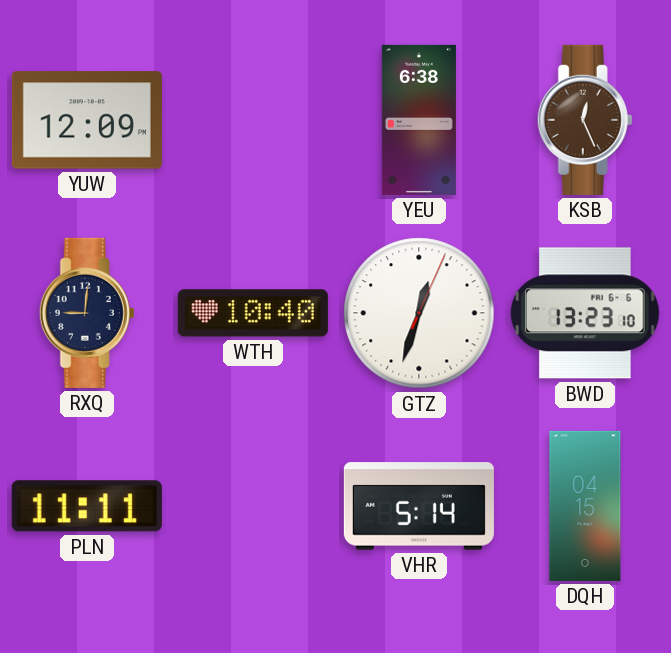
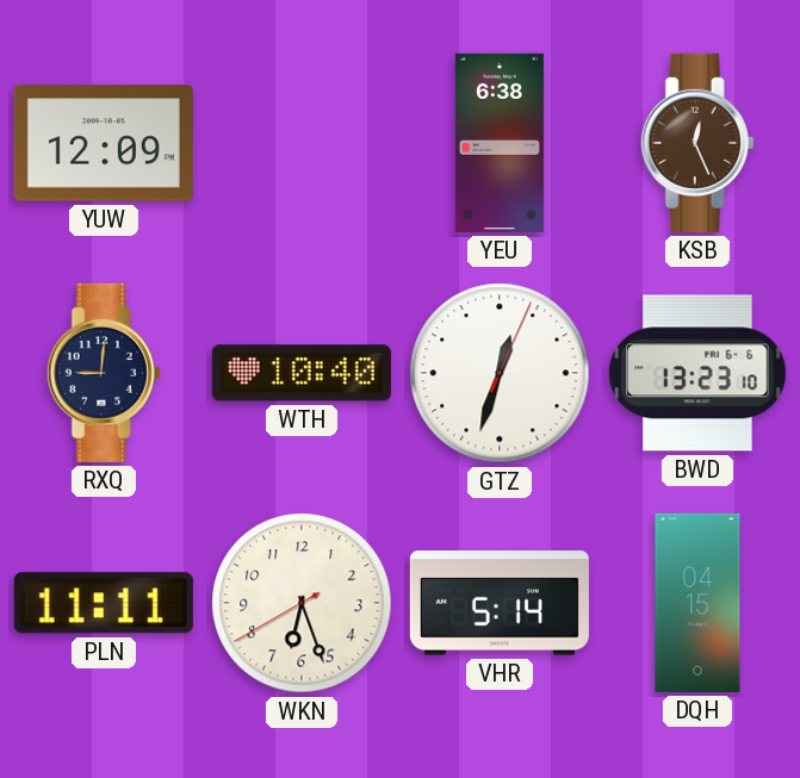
WKN: none -> 6:26 (302, 603)
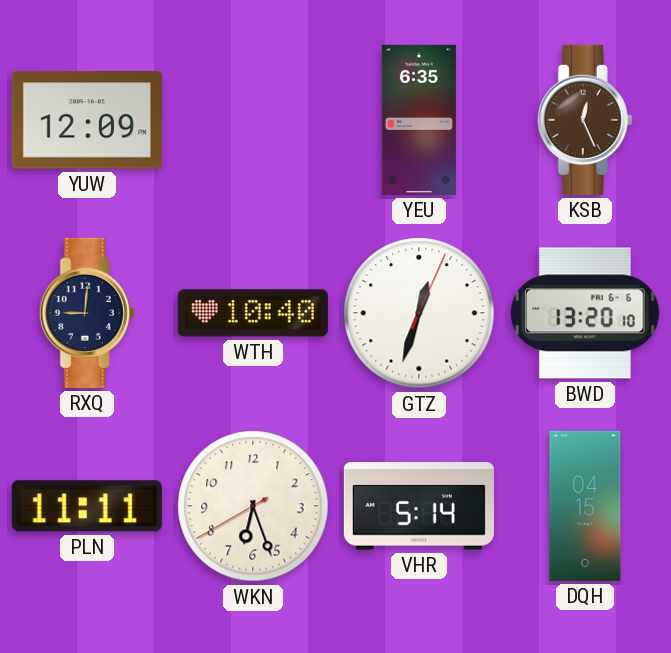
YEU: 6:38 -> 6:35 (419, 120)
BWD: 13:23 -> 13:20 (585, 313)
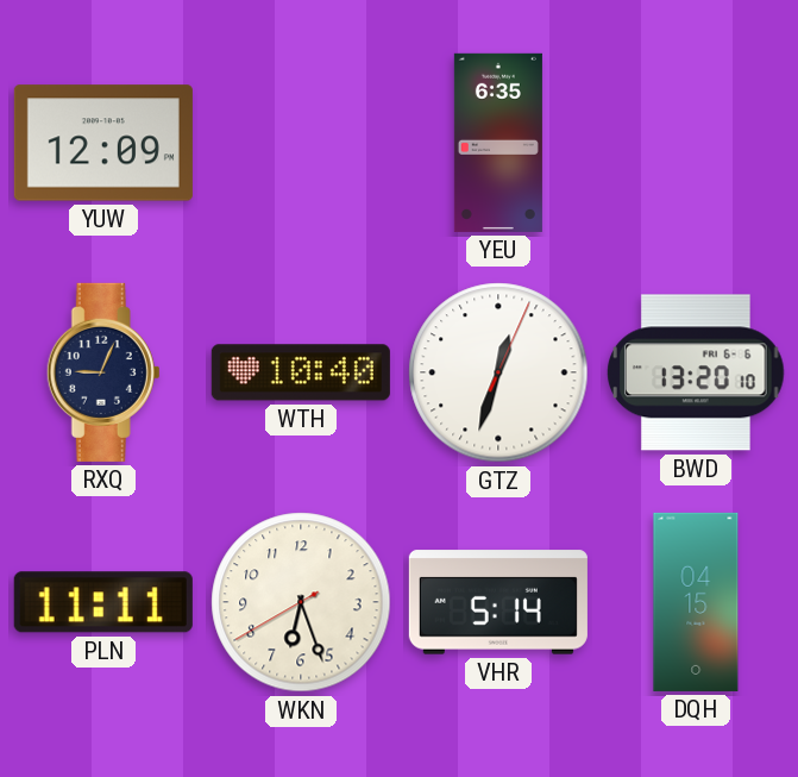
KSB: 12:26 -> none (585, 120)
RXQ: 9:01 -> 9:04 (103, 372)
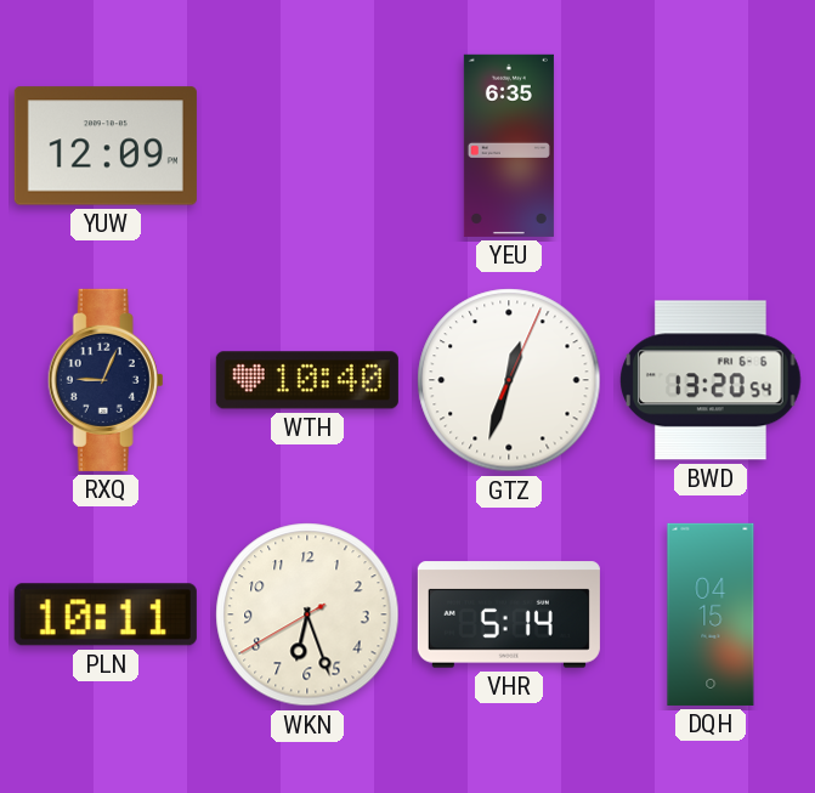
BWD: 13:20:10 -> 13:20:54 (711, 380)
PLN: 11:11 -> 10:11 (106, 614)
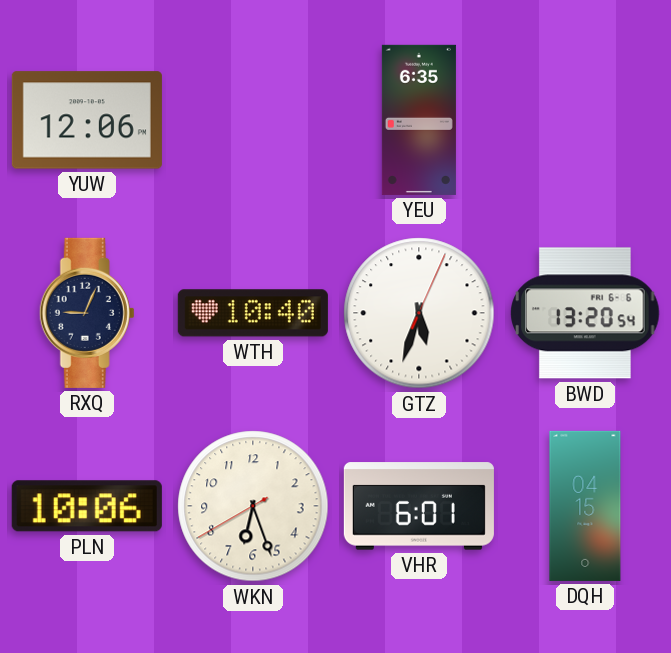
YUW: 12:09 -> 12:06 (87, 120)
GTZ: 12:33 -> 5:33 (419, 313)
PLN: 10:11 -> 10:06 (87, 506)
VHR: 5:14 -> 6:01 (419, 506)
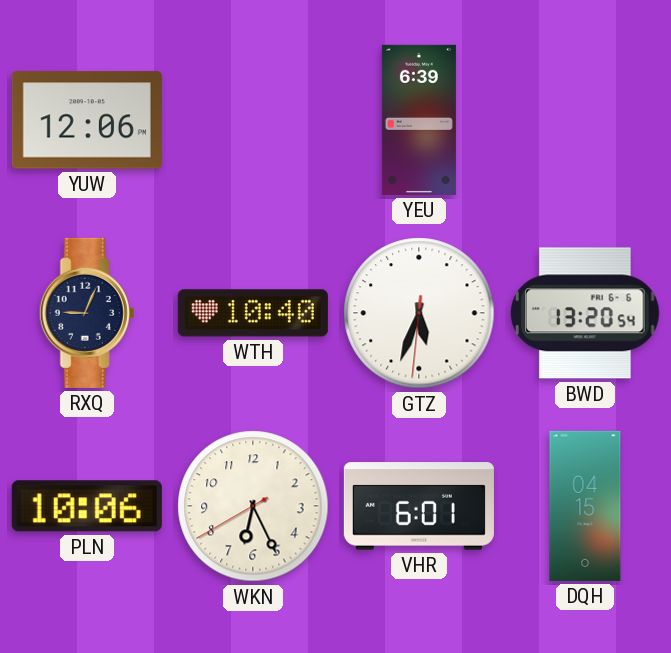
YEU: 6:35 -> 6:39 (419, 120)
GTZ: 5:33:04 -> 5:33:31 (419, 313)
WKN: 6:26 -> 6:25 (253, 506)
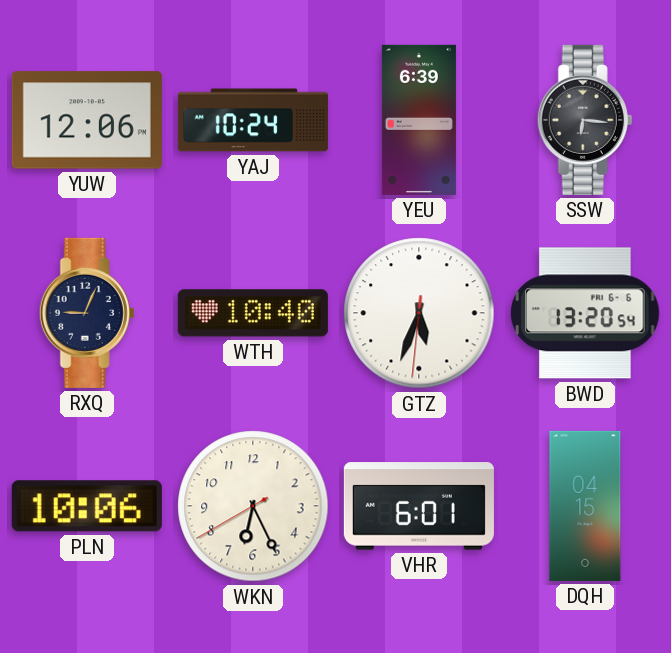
YAJ: none -> 10:24 (253, 120)
SSW: none -> 6:16 (585, 120)
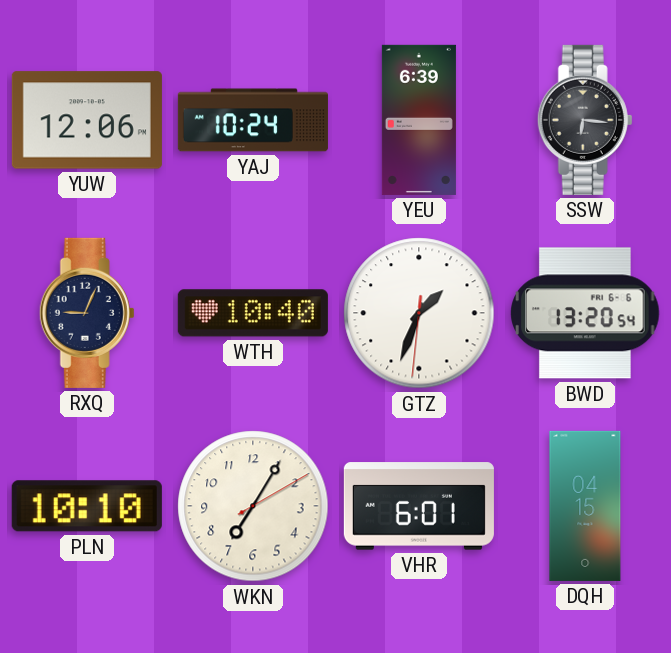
GTZ: 5:33 -> 1:33 (419, 313)
PLN: 10:06 -> 10:10 (87, 506)
WKN: 6:25 -> 7:05 (253, 506)
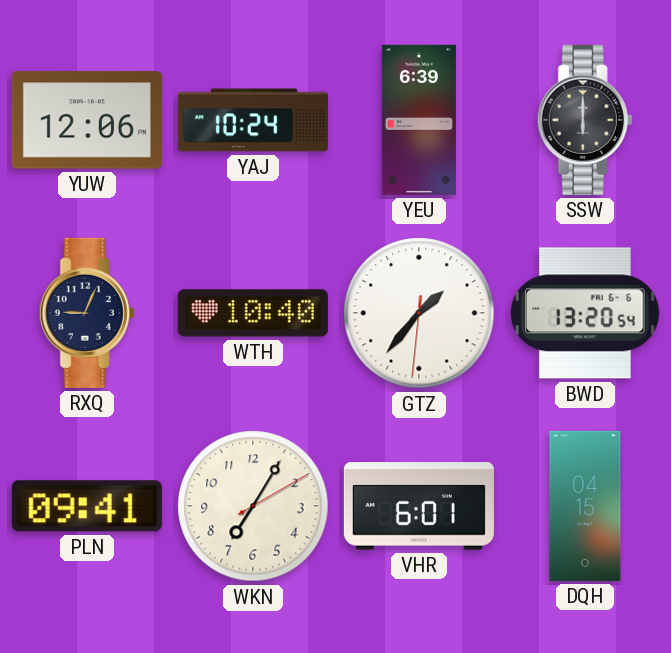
SSW: 6:16 -> 6:00 (585, 120)
GTZ: 1:33 -> 1:36 (419, 313)
PLN: 10:10 -> 09:41 (87, 506)
